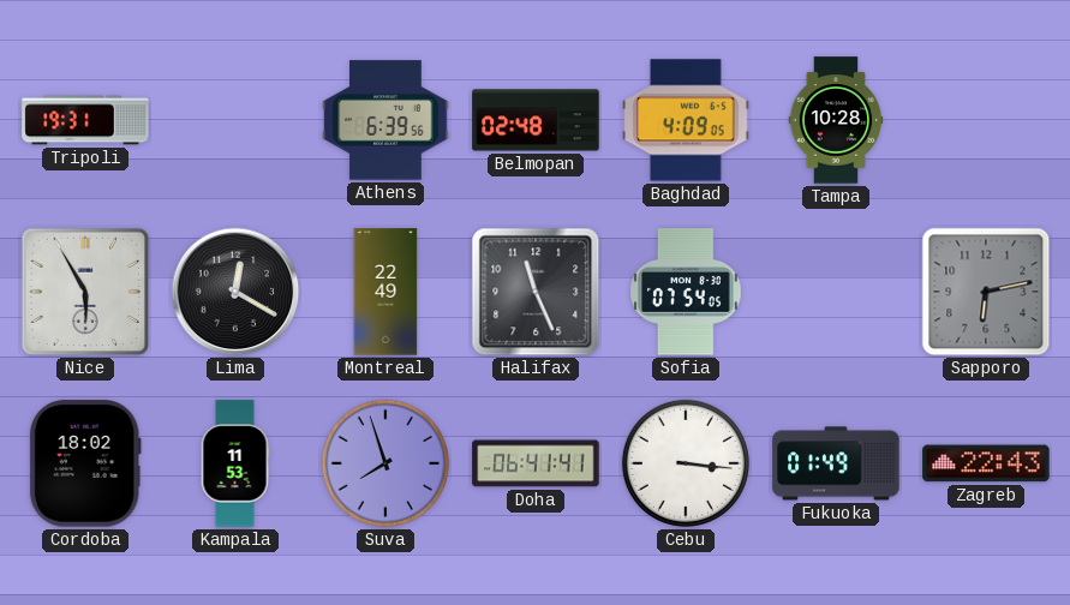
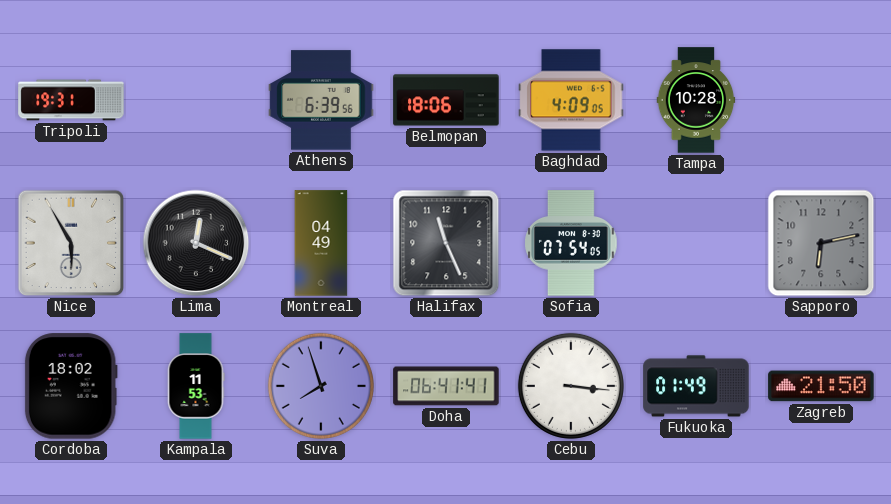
Belmopan: 02:48 -> 18:06 (446, 100)
Lima: 12:20 -> 12:19 (196, 243)
Montreal: 22:49 -> 04:49 (321, 243)
Zagreb: 22:43 -> 21:50 (821, 386)
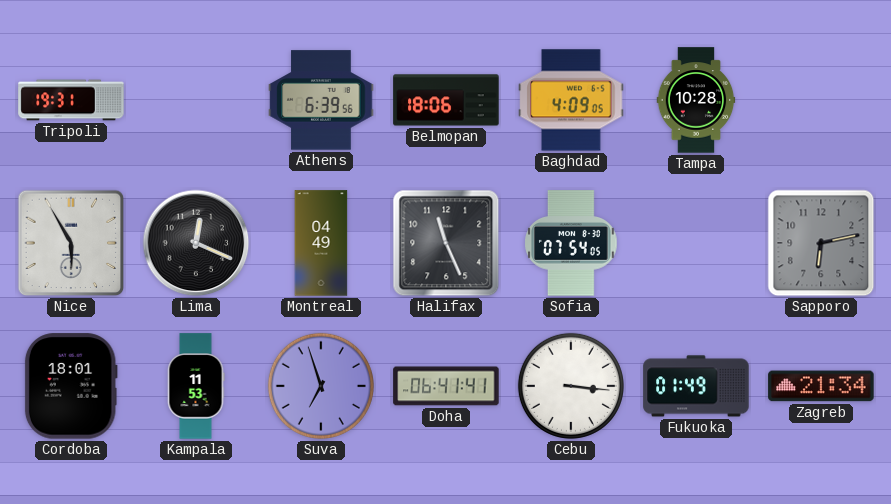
Cordoba: 18:02 -> 18:01 (71, 386)
Suva: 7:57 -> 6:57 (321, 386)
Zagreb: 21:50 -> 21:34 (821, 386)
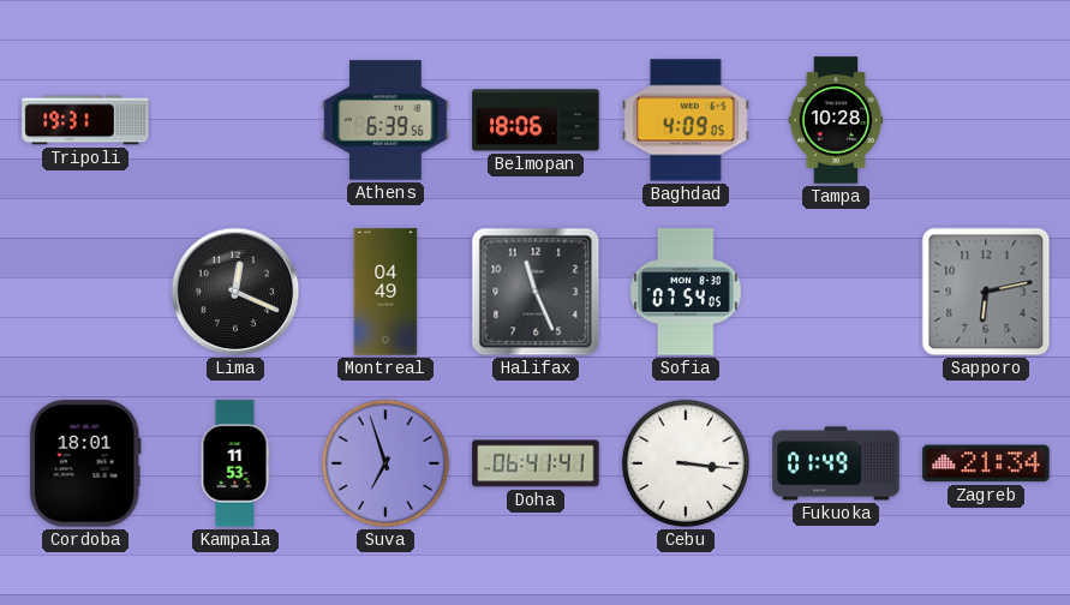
Nice: 5:55 -> none (71, 243)
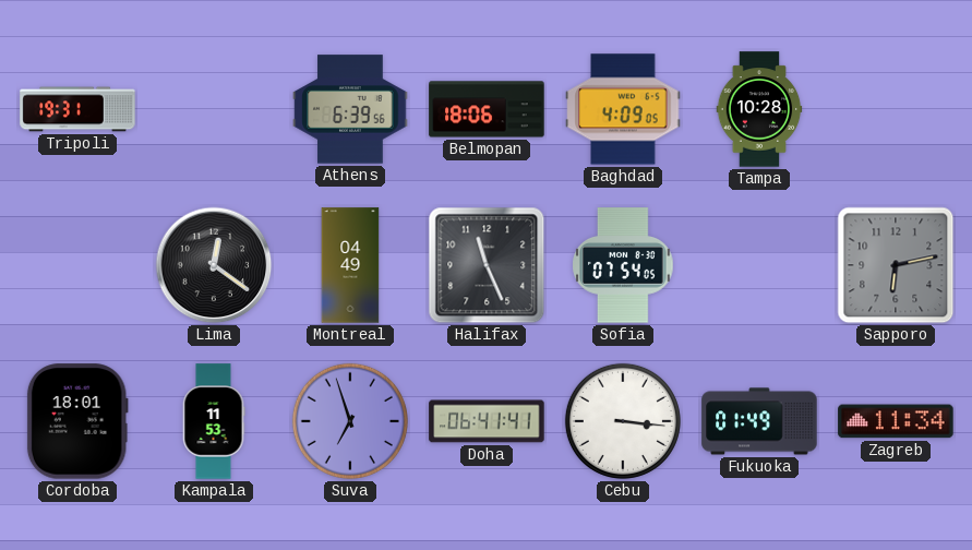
Lima: 12:19 -> 12:21 (214, 265)
Zagreb: 21:34 -> 11:34 (896, 421)
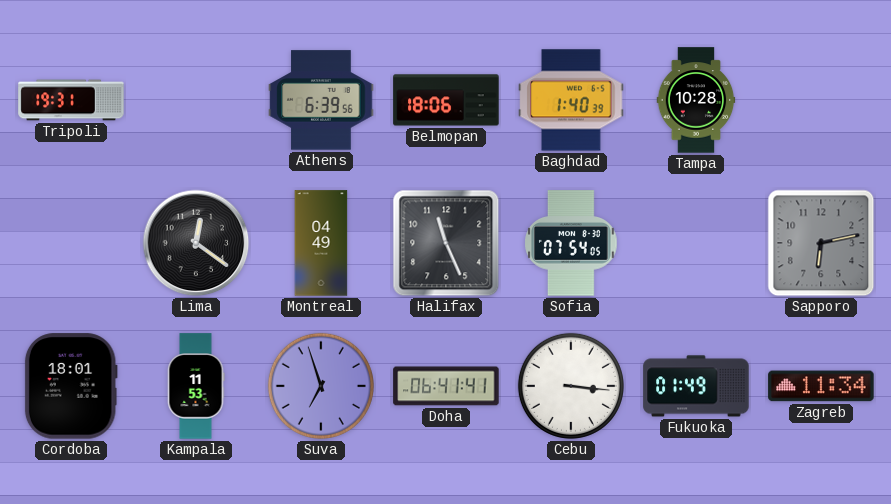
Baghdad: 4:09 -> 1:40 (571, 100)
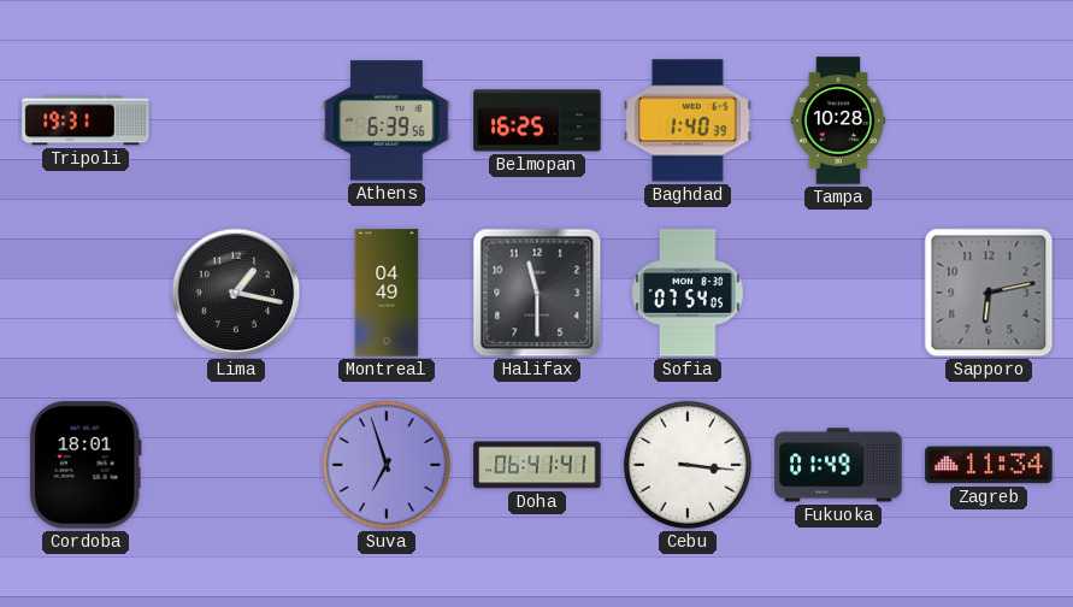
Belmopan: 18:06 -> 16:25 (537, 120)
Lima: 12:21 -> 1:17 (236, 293)
Halifax: 11:26 -> 11:30 (537, 293)
Kampala: 11:53 -> none (196, 386)
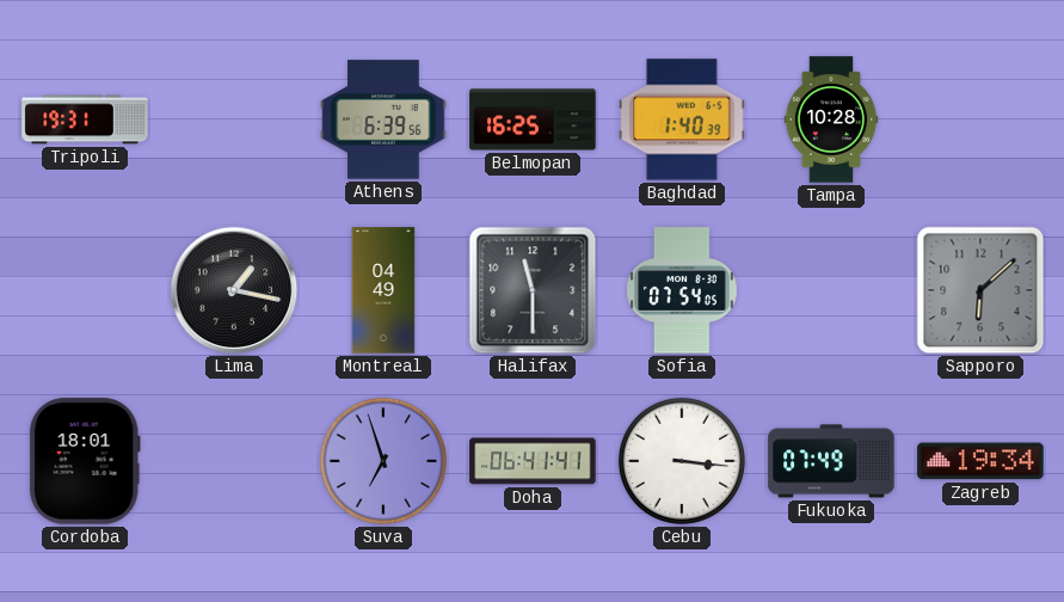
Sapporo: 6:13 -> 6:08 (980, 290)
Fukuoka: 01:49 -> 07:49 (831, 461)
Zagreb: 11:34 -> 19:34 (980, 461)
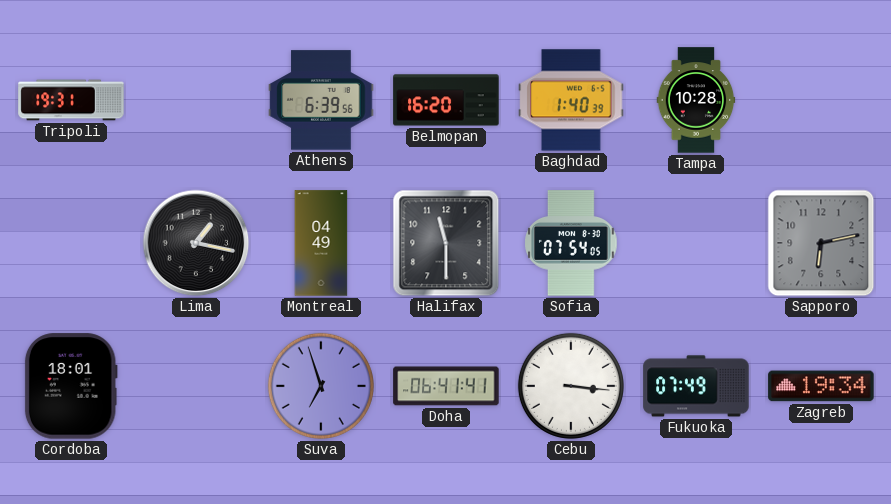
Belmopan: 16:25 -> 16:20 (446, 100)
Sapporo: 6:08 -> 6:13 (821, 243)
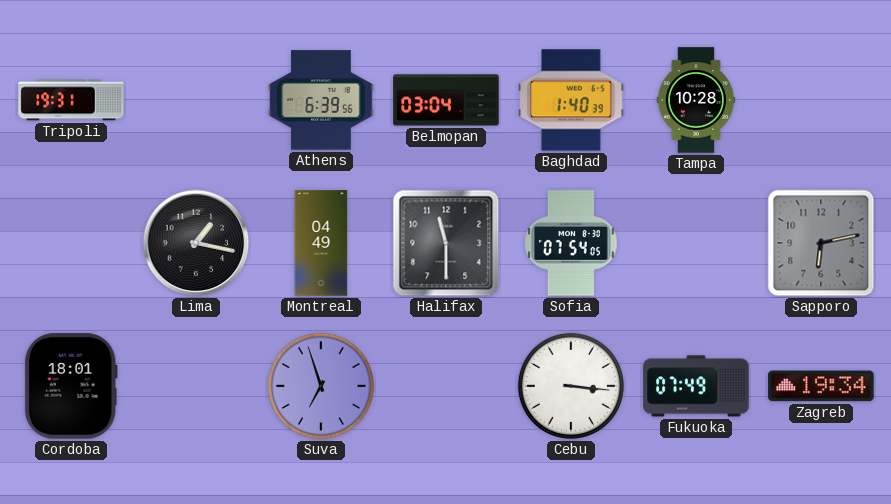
Belmopan: 16:20 -> 03:04 (446, 100)
Doha: 06:41 -> none (446, 386)
